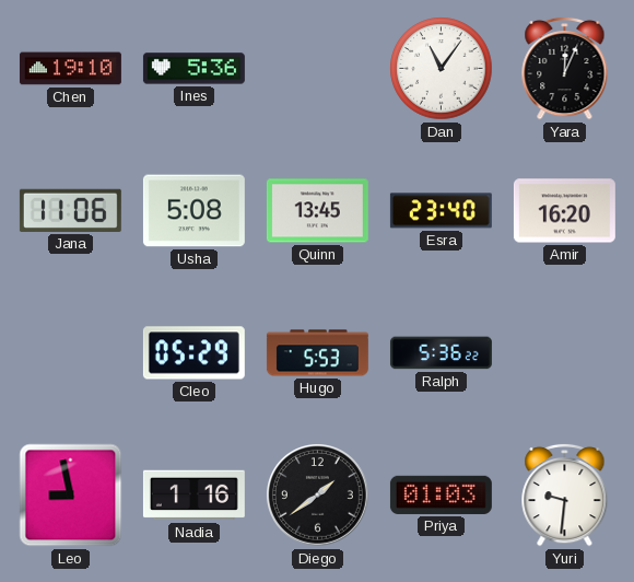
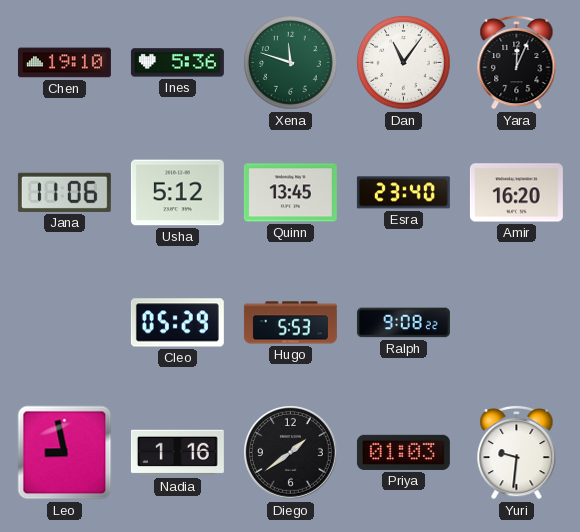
Xena: none -> 11:48 (291, 63)
Usha: 5:08 -> 5:12 (177, 193)
Ralph: 5:36 -> 9:08 (403, 323)
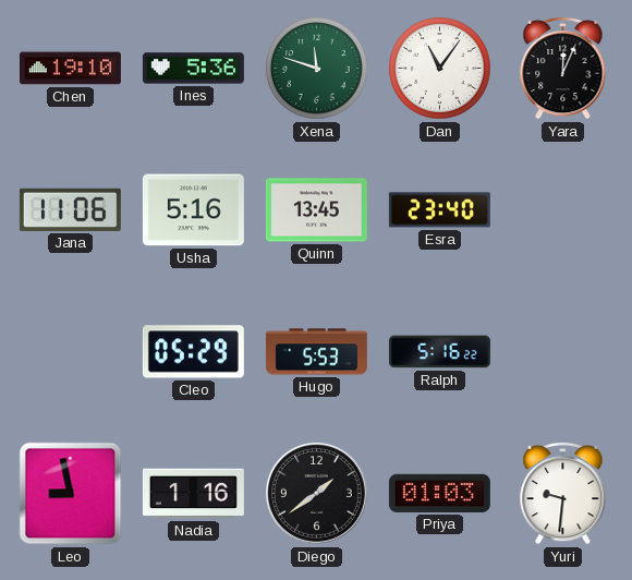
Usha: 5:12 -> 5:16 (193, 210)
Amir: 16:20 -> none (516, 193)
Ralph: 9:08 -> 5:16 (439, 352)
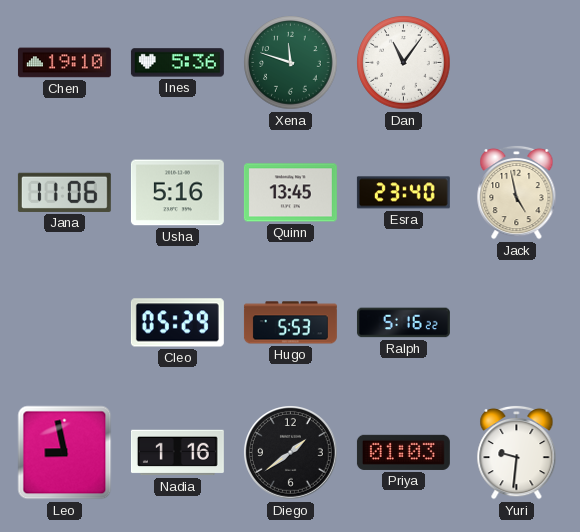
Yara: 12:04 -> none (563, 68)
Jack: none -> 4:58 (517, 192)
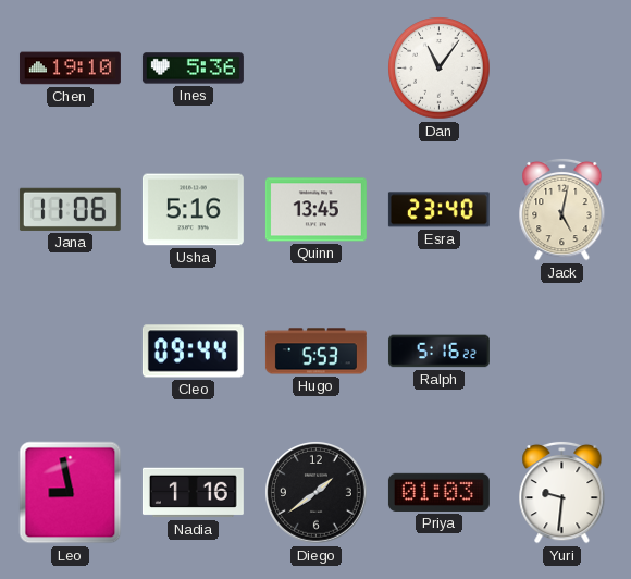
Xena: 11:48 -> none (291, 63)
Jack: 4:58 -> 5:02 (562, 209)
Cleo: 05:29 -> 09:44 (193, 352)
